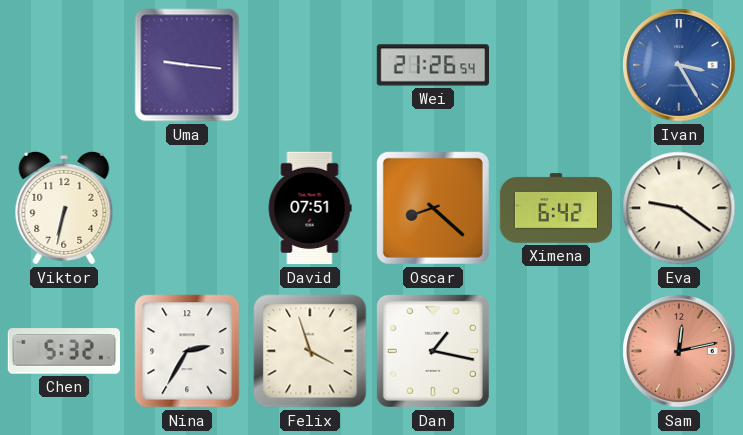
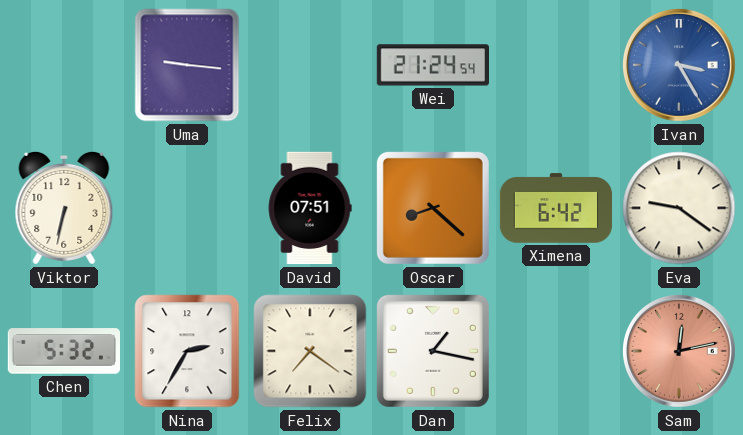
Wei: 21:26 -> 21:24 (432, 65)
Felix: 3:57 -> 7:21 (310, 351)
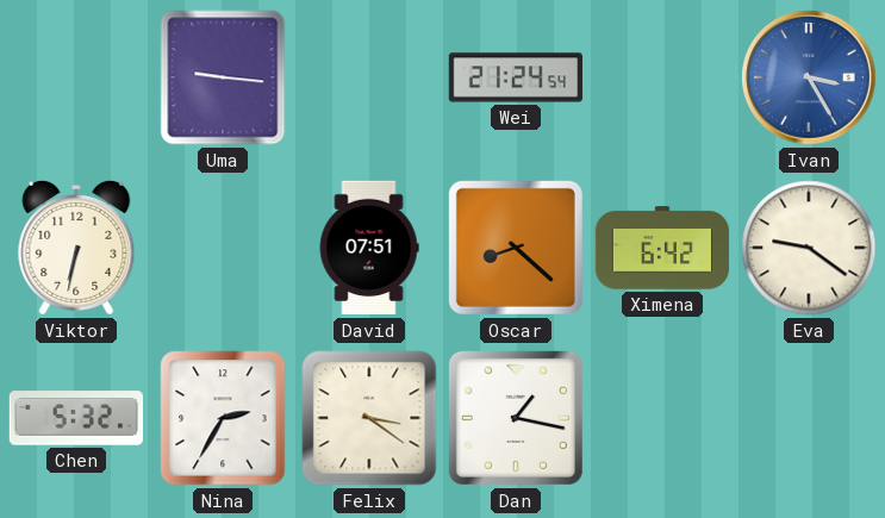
Felix: 7:21 -> 3:21 (369, 418)
Sam: 12:13 -> none (680, 352)
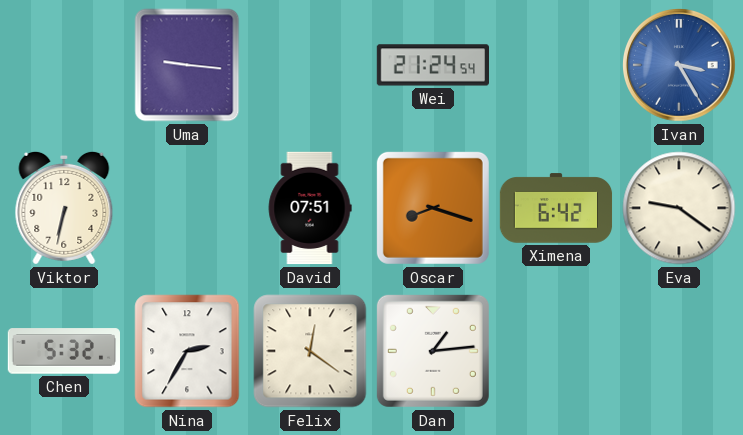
Oscar: 8:22 -> 8:18 (433, 208)
Felix: 3:21 -> 12:21 (310, 351)
Dan: 1:17 -> 1:14 (433, 351)
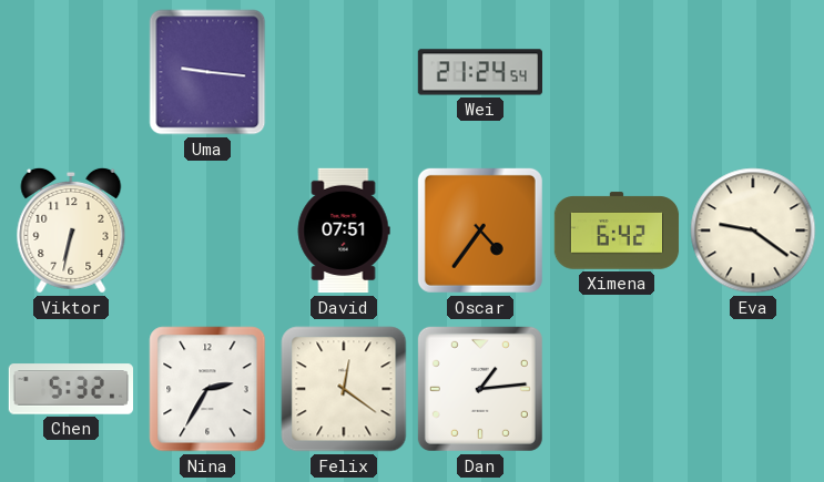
Ivan: 3:25 -> none (680, 66)
Oscar: 8:18 -> 4:36 (480, 230)
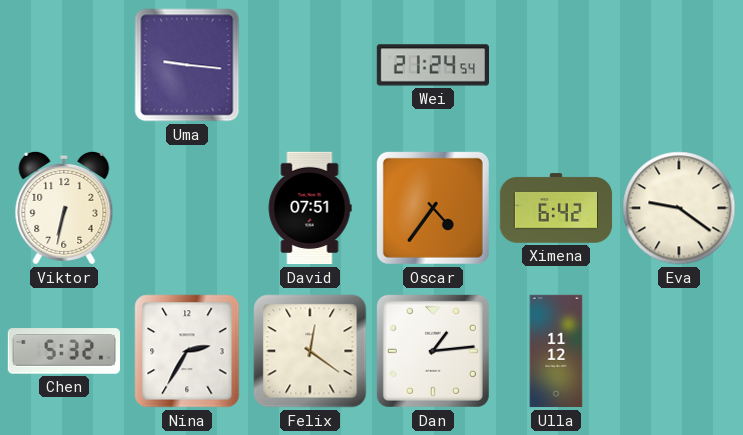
Ulla: none -> 11:12 (556, 351)
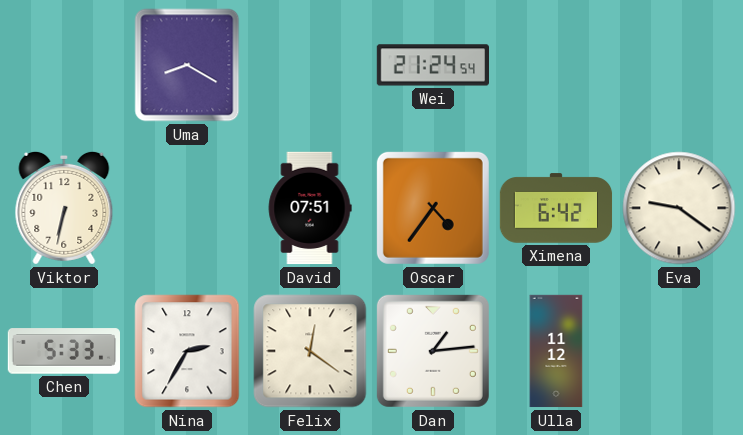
Uma: 9:16 -> 8:20 (187, 65)
Chen: 5:32 -> 5:33 (63, 351)
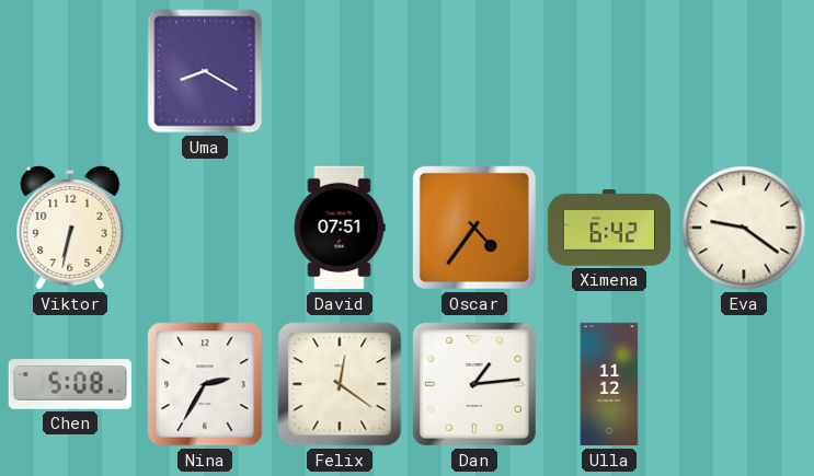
Wei: 21:24 -> none (432, 65)
Chen: 5:33 -> 5:08 (69, 384)
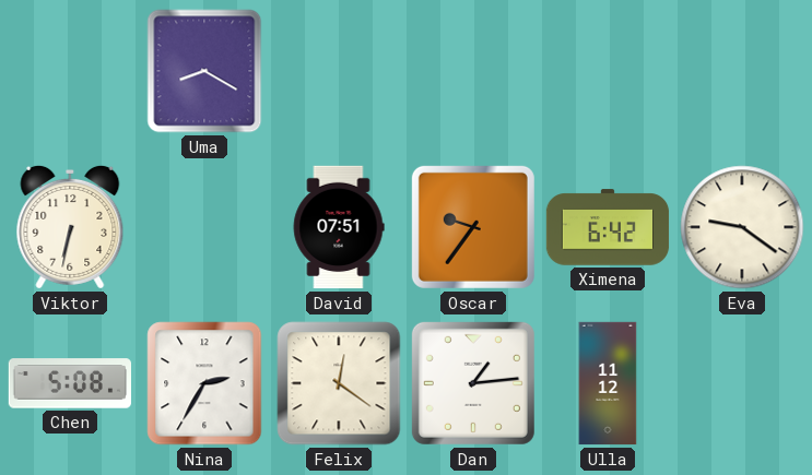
Oscar: 4:36 -> 9:36 (473, 227)
